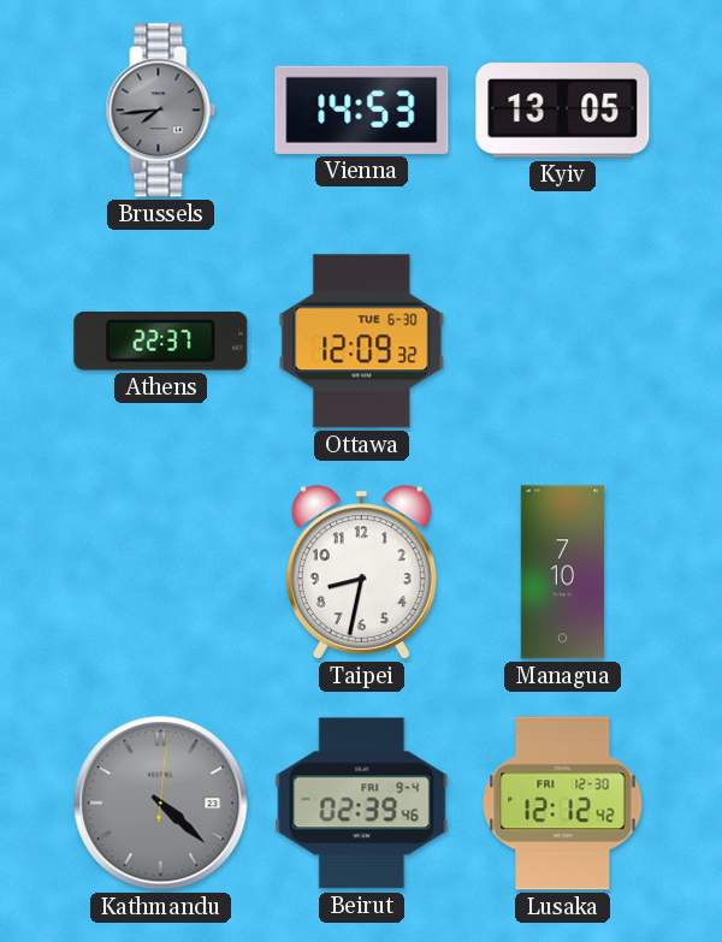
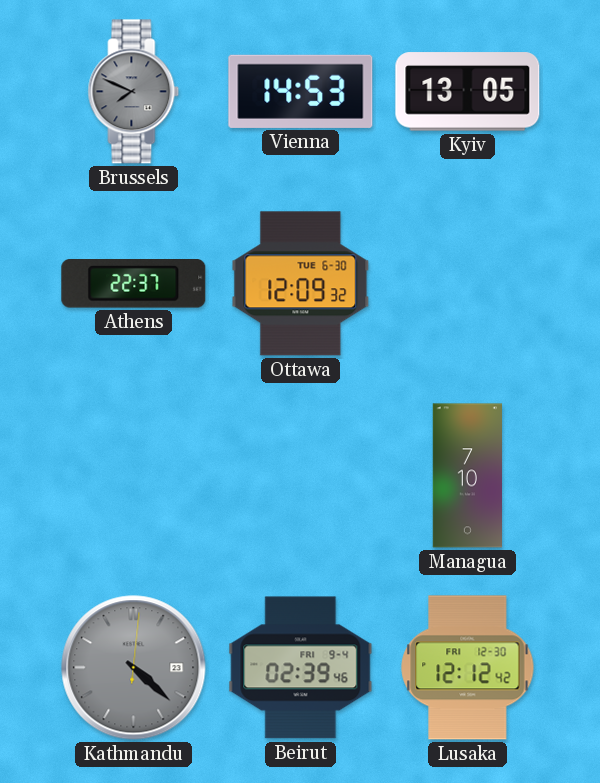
Brussels: 7:44 -> 7:49 (134, 92)
Taipei: 8:32 -> none (361, 573)
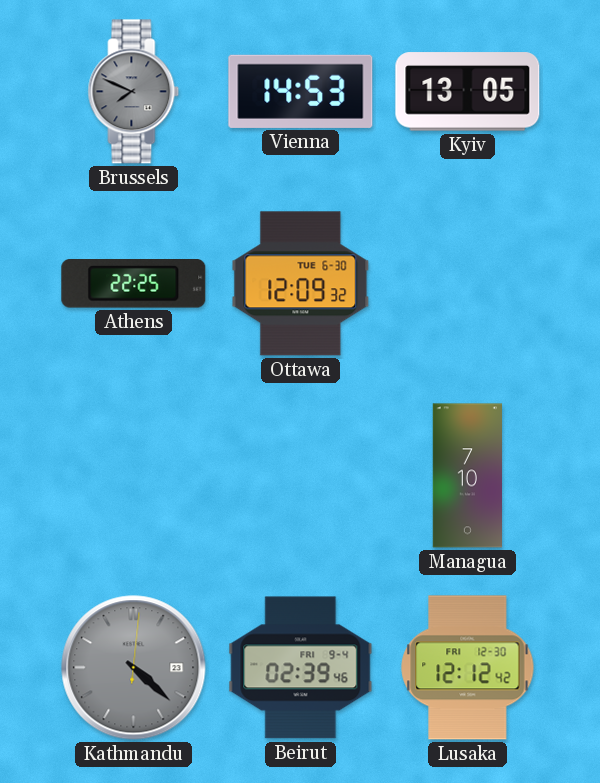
Athens: 22:37 -> 22:25 (134, 284)
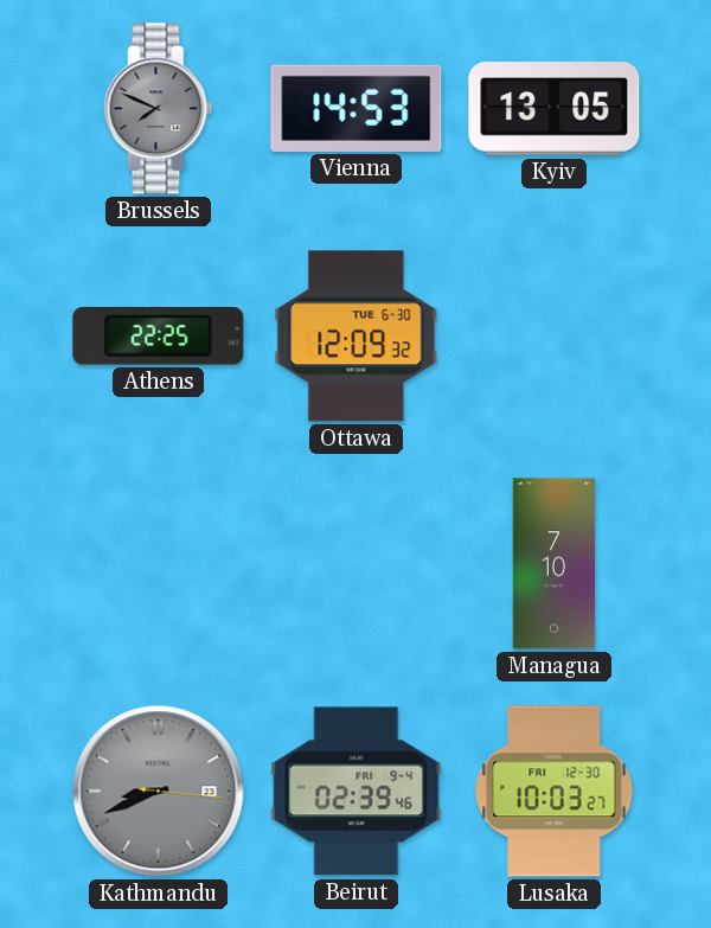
Kathmandu: 4:22 -> 8:41 (159, 792)
Lusaka: 12:12 -> 10:03 (555, 792)
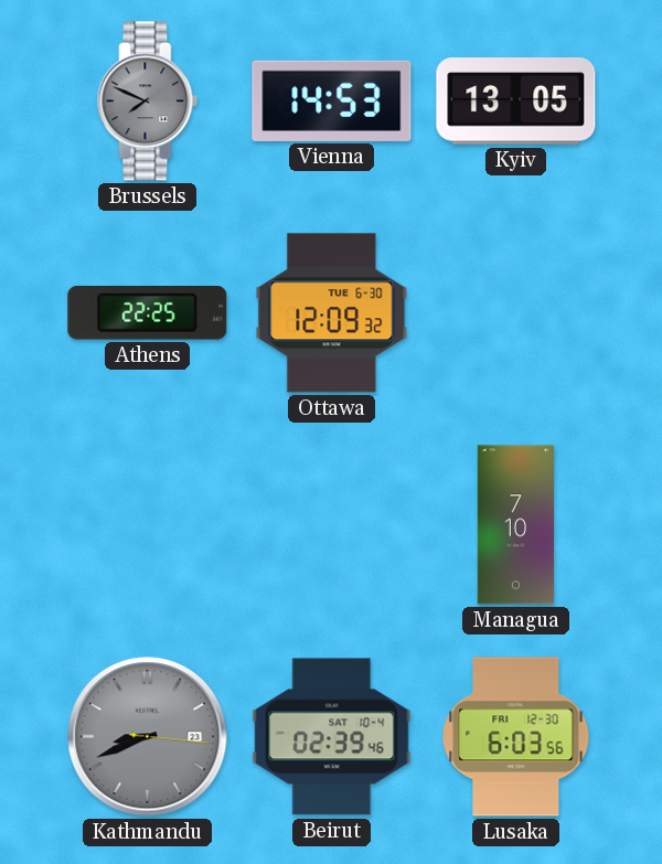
Beirut date: FRI 9-4 -> SAT 10-4 (332, 737)
Lusaka: 10:03 -> 6:03 (516, 737)
